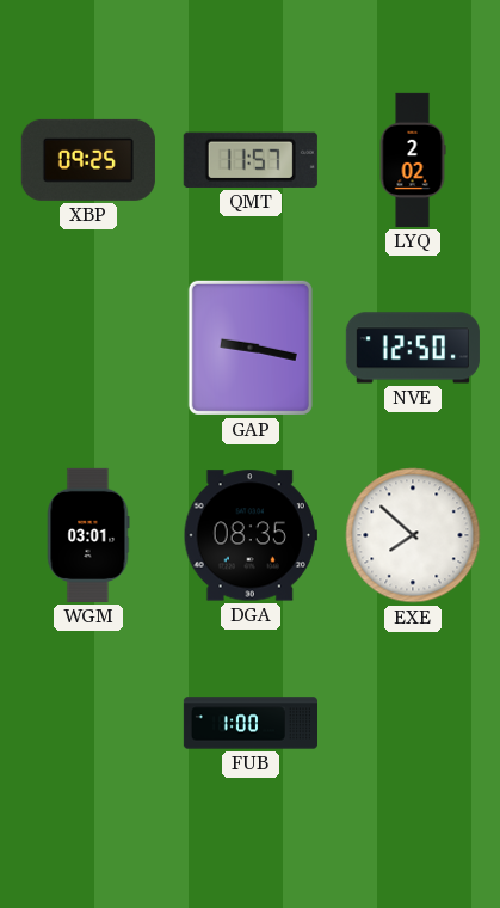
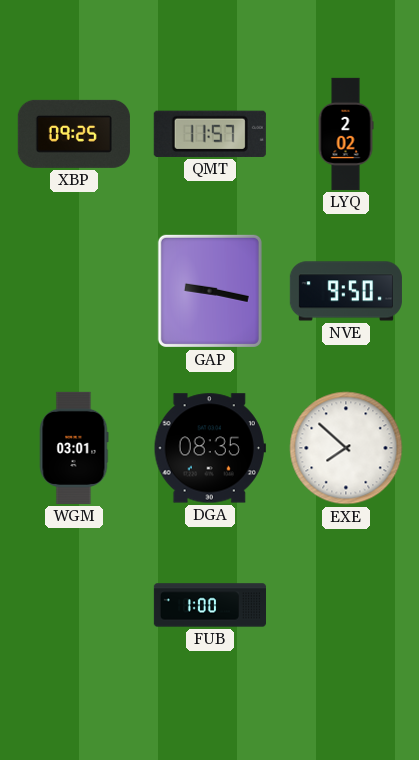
NVE: 12:50 -> 9:50 (346, 291)
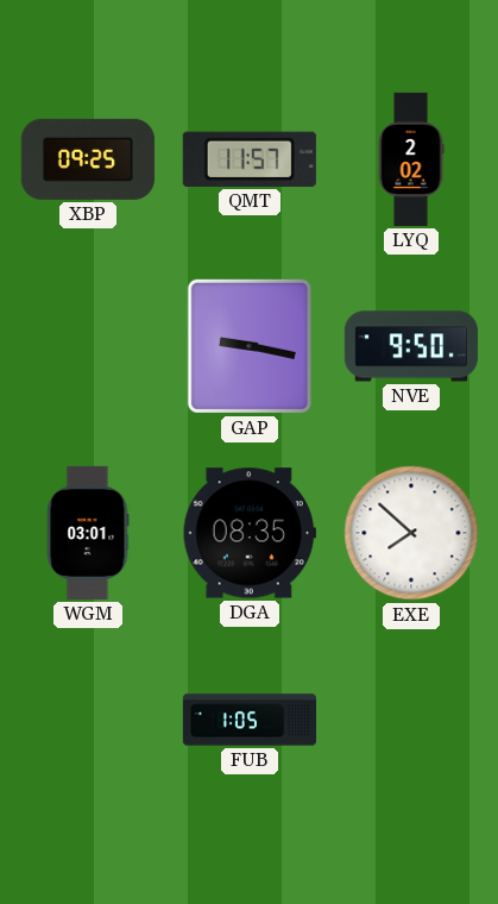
FUB: 1:00 -> 1:05 (248, 720)
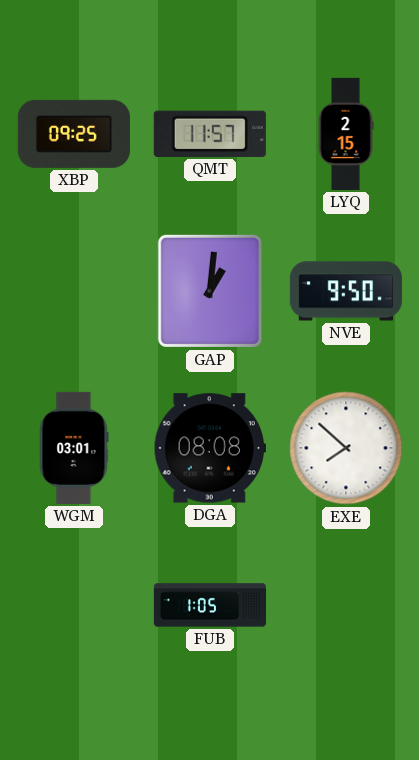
LYQ: 2:02 -> 2:15 (346, 134)
GAP: 9:17 -> 1:01 (210, 291)
DGA: 08:35 -> 08:08 (210, 448)
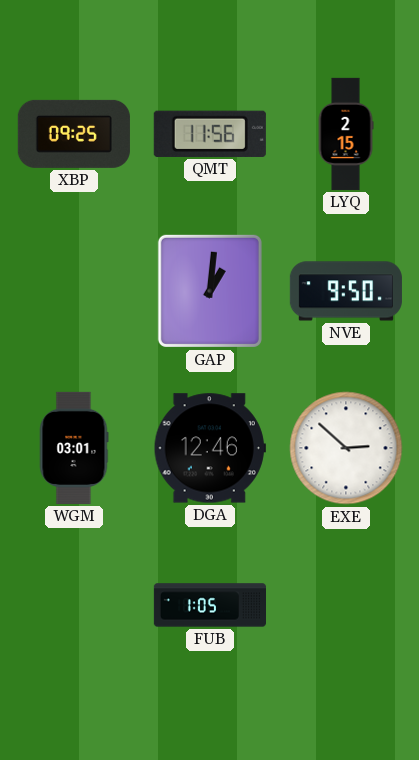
QMT: 11:57 -> 11:56 (210, 134)
DGA: 08:08 -> 12:46 (210, 448)
EXE: 7:52 -> 2:52 (346, 448)
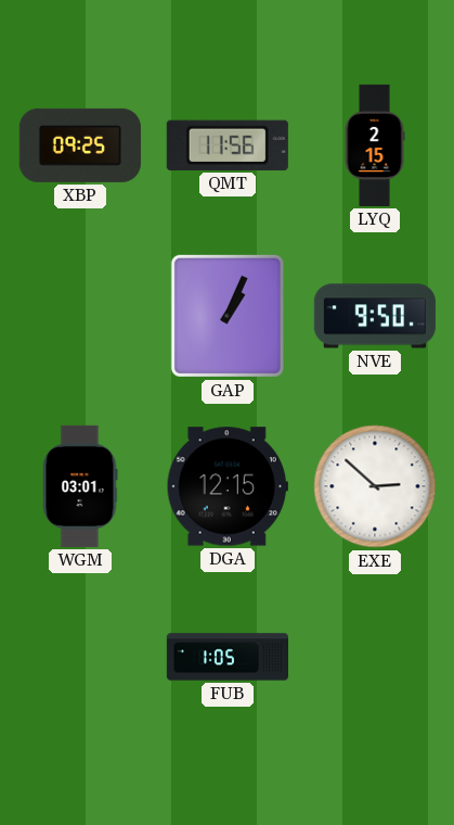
GAP: 1:01 -> 1:04 (228, 316)
DGA: 12:46 -> 12:15 (228, 486)
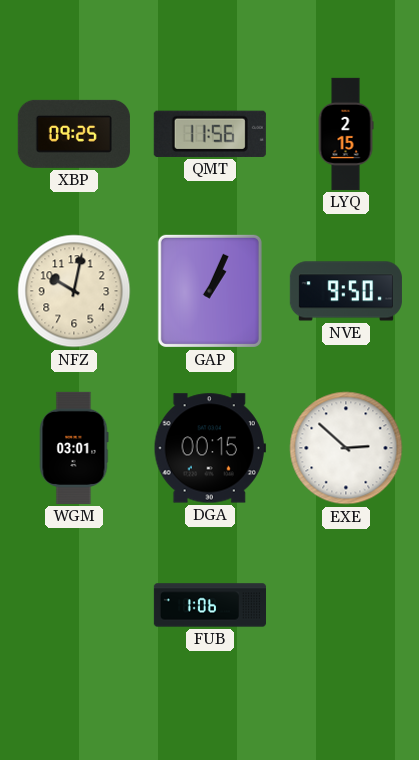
NFZ: none -> 10:02 (74, 291)
DGA: 12:15 -> 00:15 (210, 448)
FUB: 1:05 -> 1:06 (209, 605)
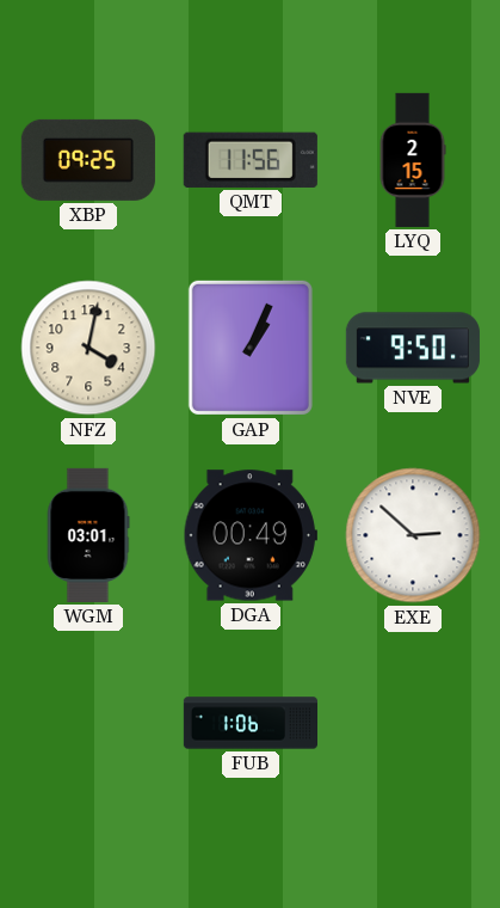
NFZ: 10:02 -> 4:02 (88, 348)
DGA: 00:15 -> 00:49 (251, 535)
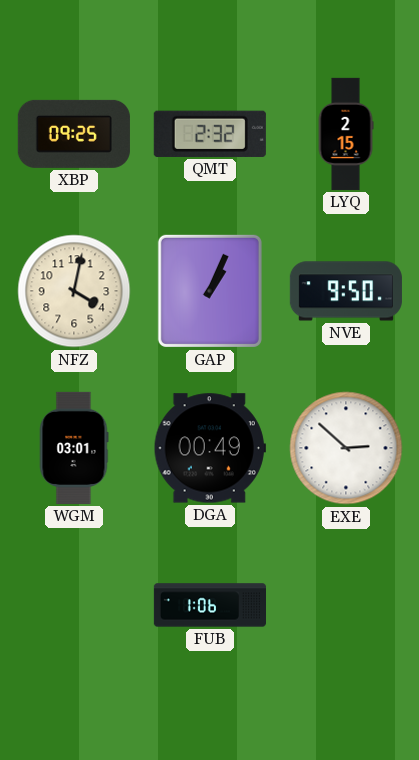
QMT: 11:56 -> 2:32 (210, 134)
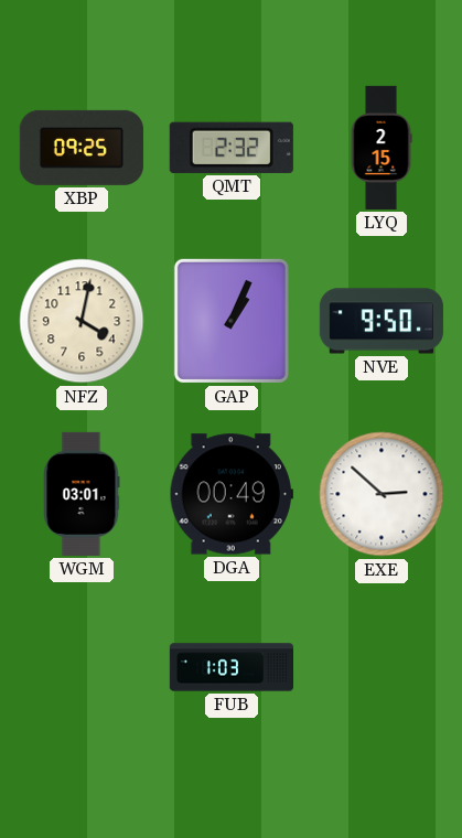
FUB: 1:06 -> 1:03 (230, 667)
